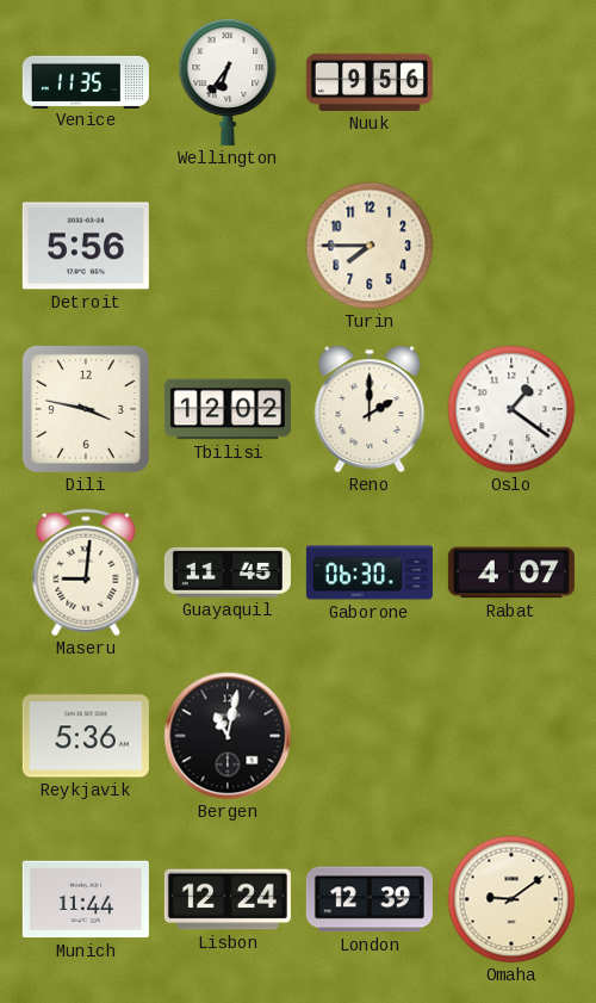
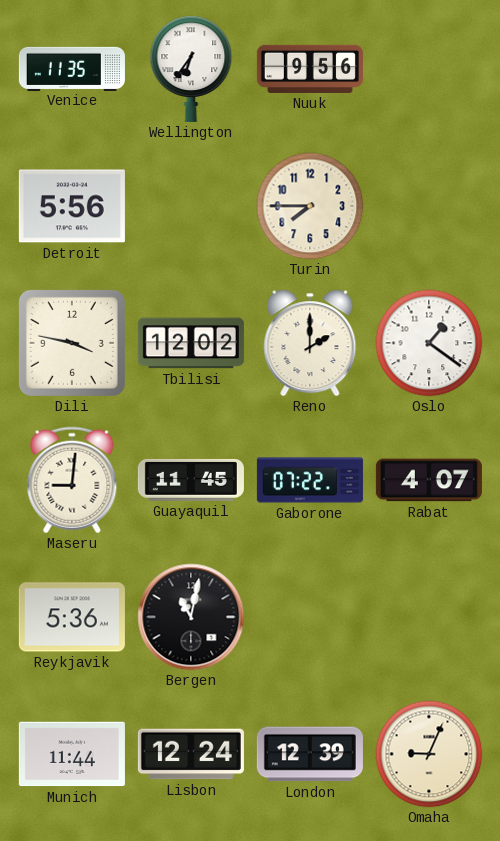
Gaborone: 06:30 -> 07:22 (310, 480)
Omaha: 9:09 -> 9:04 (429, 754)
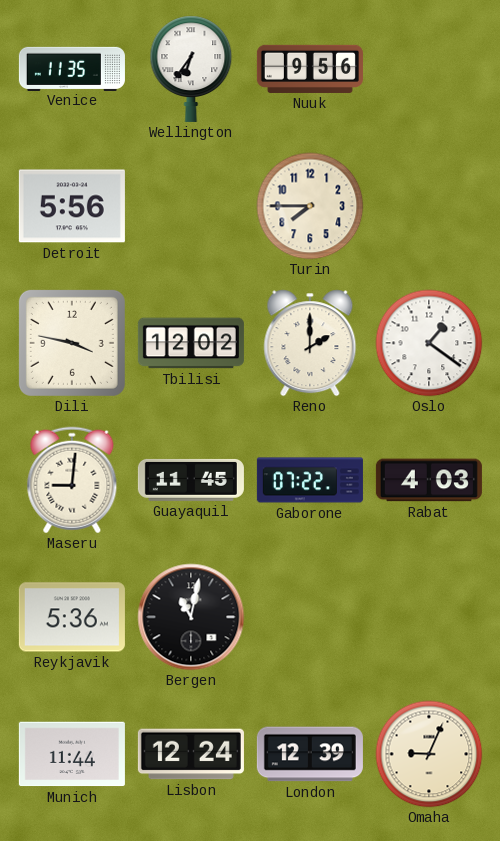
Rabat: 4:07 -> 4:03 (429, 480)
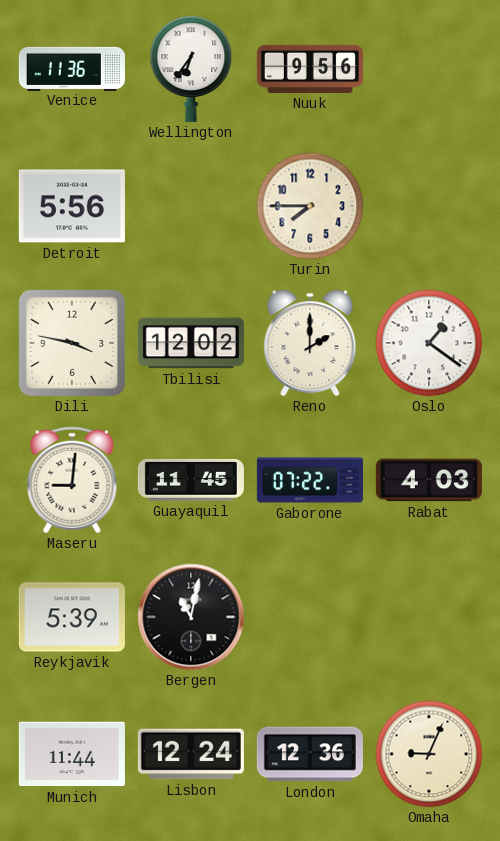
Venice: 11:35 -> 11:36 (72, 68)
Reykjavik: 5:36 -> 5:39 (72, 617)
London: 12:39 -> 12:36 (310, 754)
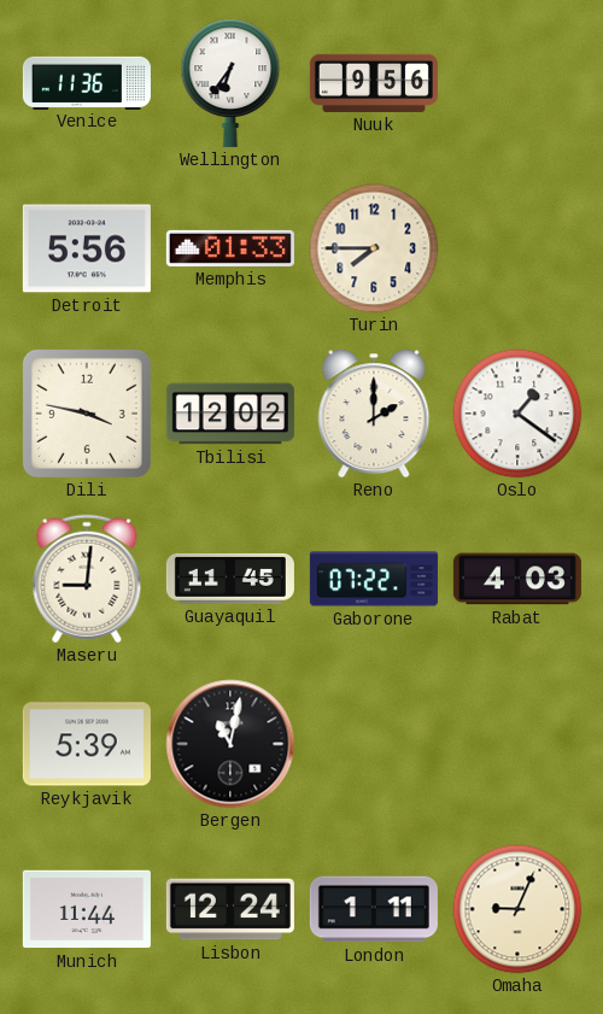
Memphis: none -> 01:33 (230, 248)
London: 12:36 -> 1:11 (374, 909)
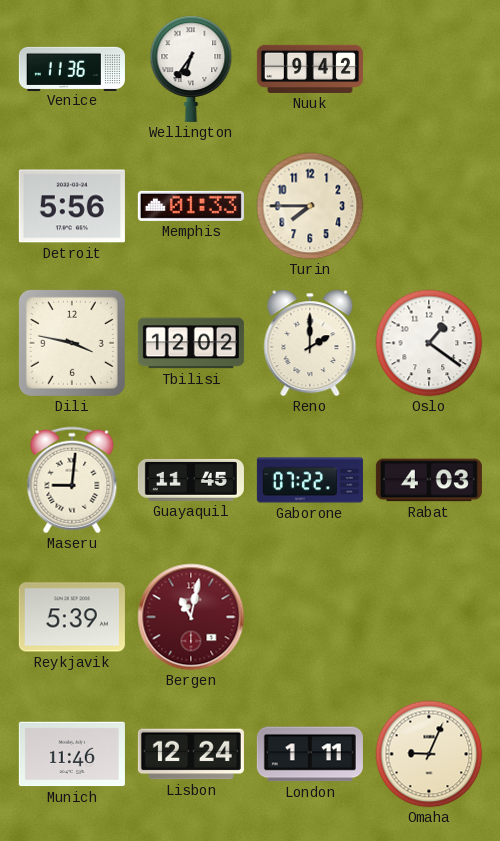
Nuuk: 9:56 -> 9:42 (310, 69)
Bergen dial: black -> burgundy (191, 617)
Munich: 11:44 -> 11:46 (72, 754)
